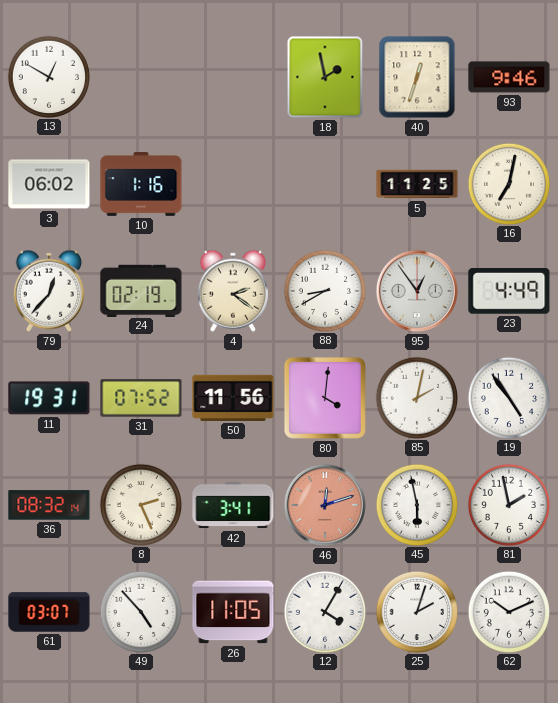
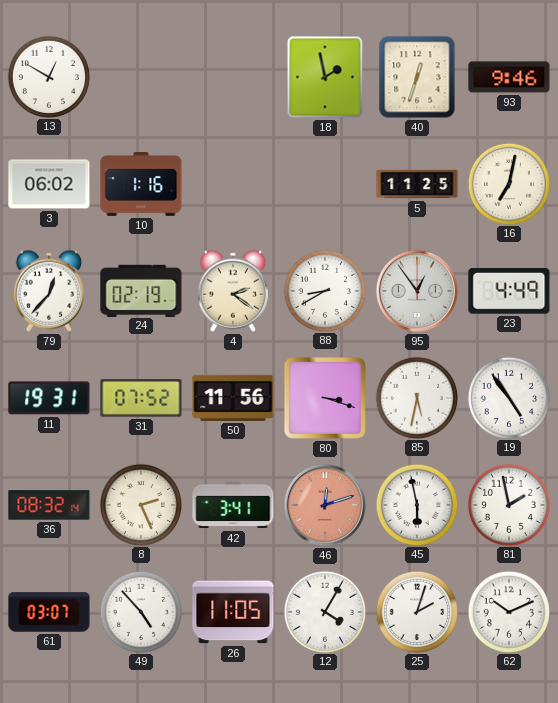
80: 4:01 -> 3:18 (325, 398)
85: 2:02 -> 5:32 (416, 397)
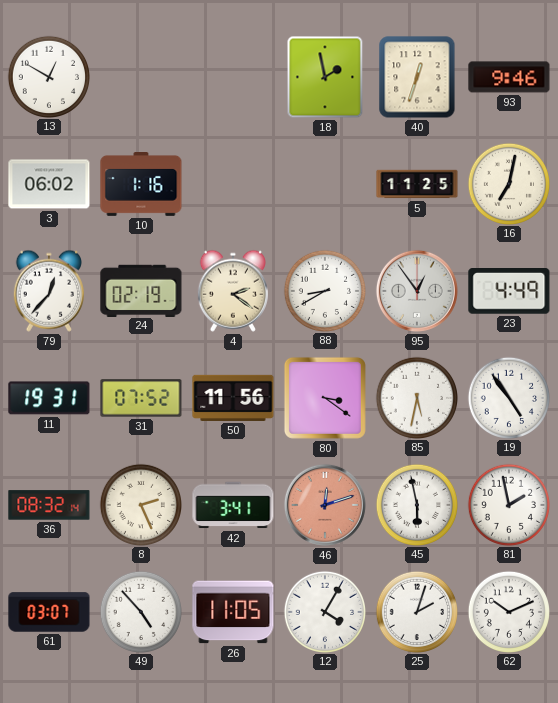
80: 3:18 -> 3:21 (325, 398)
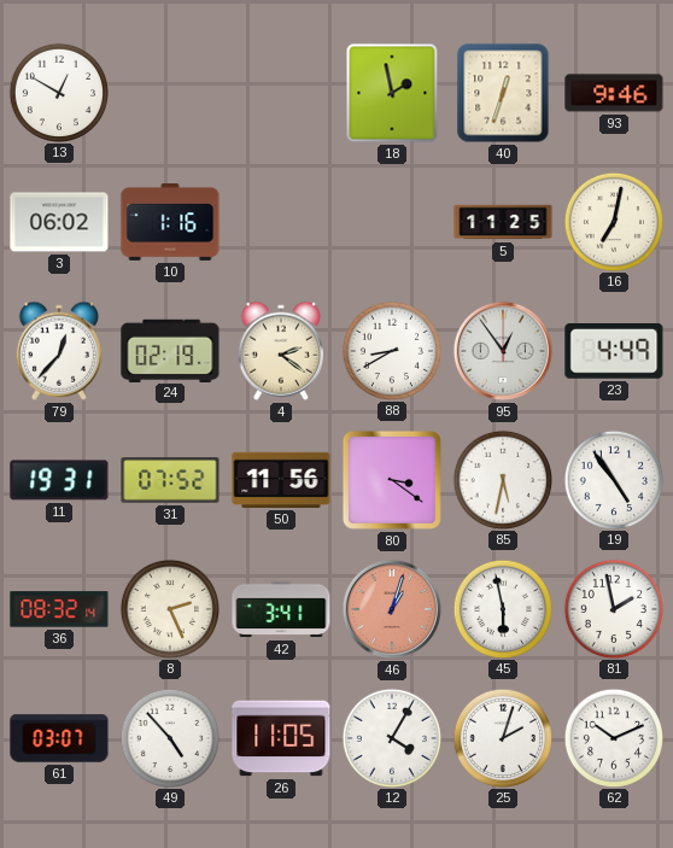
46: 12:12 -> 1:03 (392, 609)
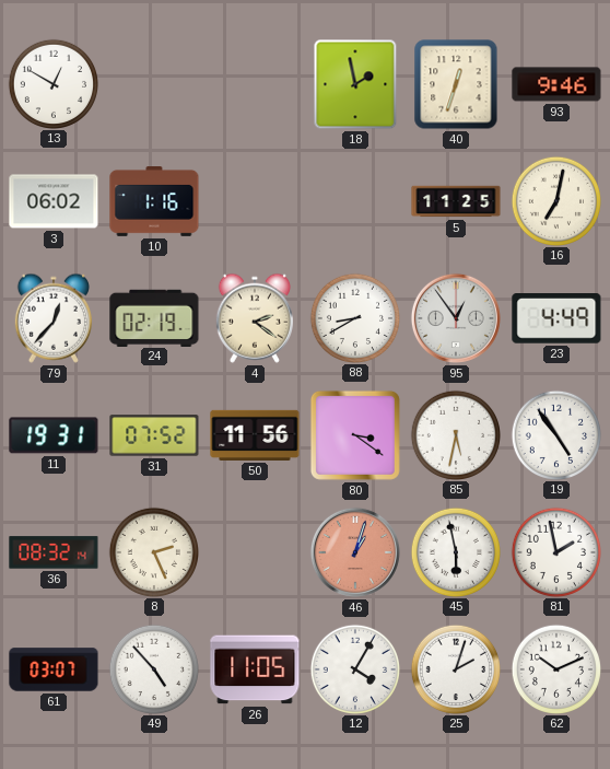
42: 3:41 -> none (281, 609)
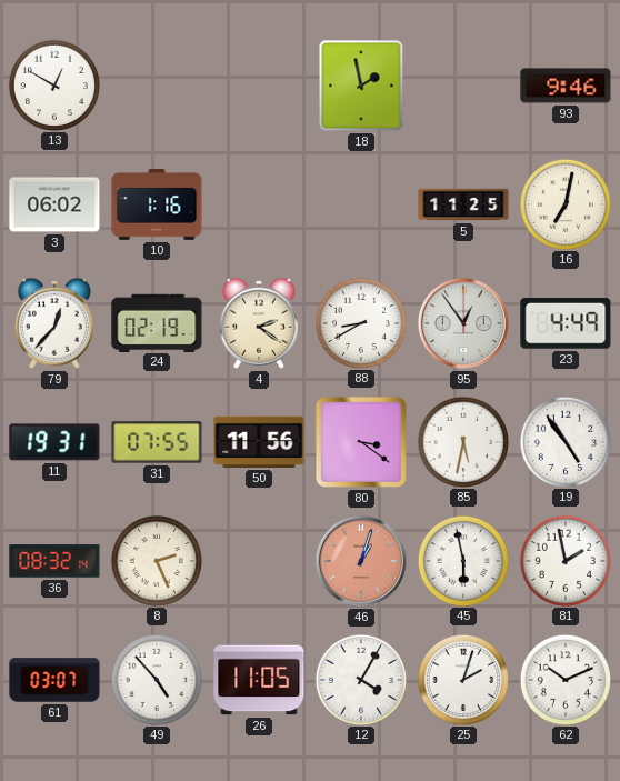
40: 12:33 -> none (456, 84)
31: 07:52 -> 07:55 (157, 442)
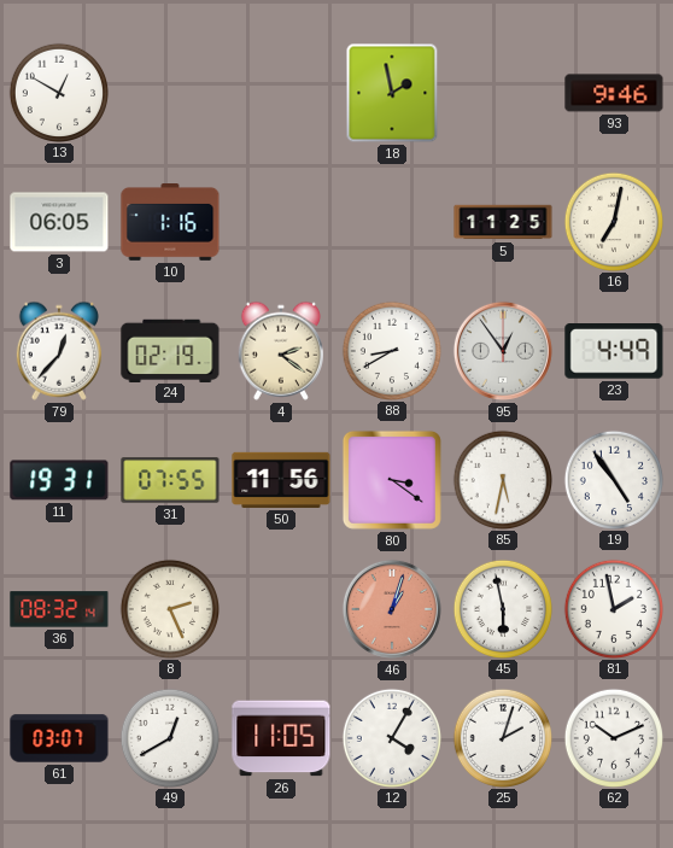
3: 06:02 -> 06:05 (59, 222)
49: 4:53 -> 12:40 (169, 737)
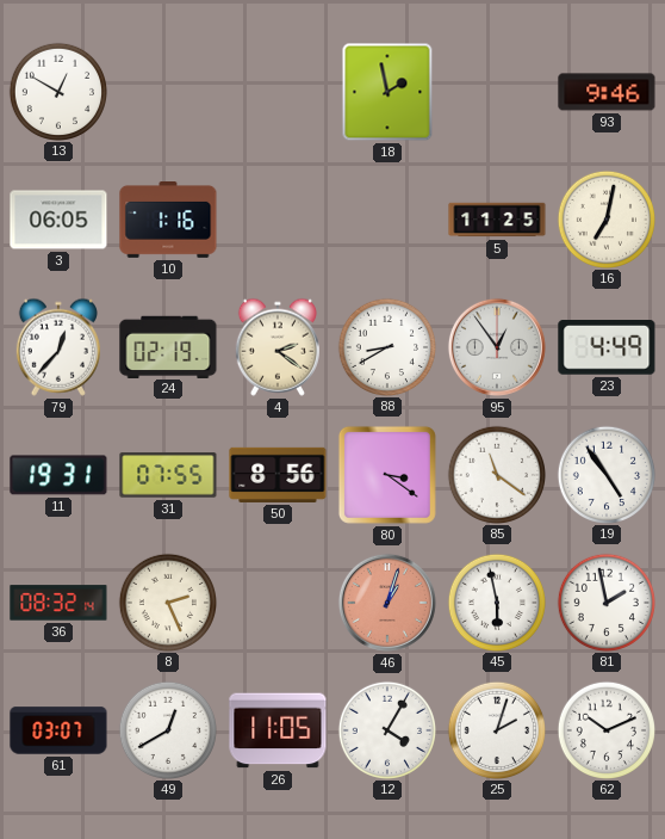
50: 11:56 -> 8:56 (278, 475)
85: 5:32 -> 11:21 (496, 474)
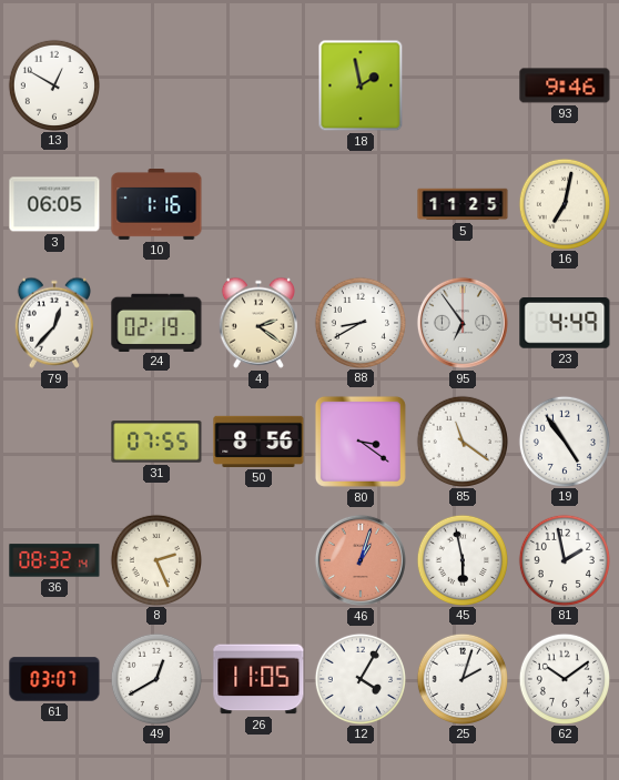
95: 12:54 -> 6:54 (463, 323)
11: 19:31 -> none (58, 475)
62: 10:11 -> 10:09 (564, 678)
